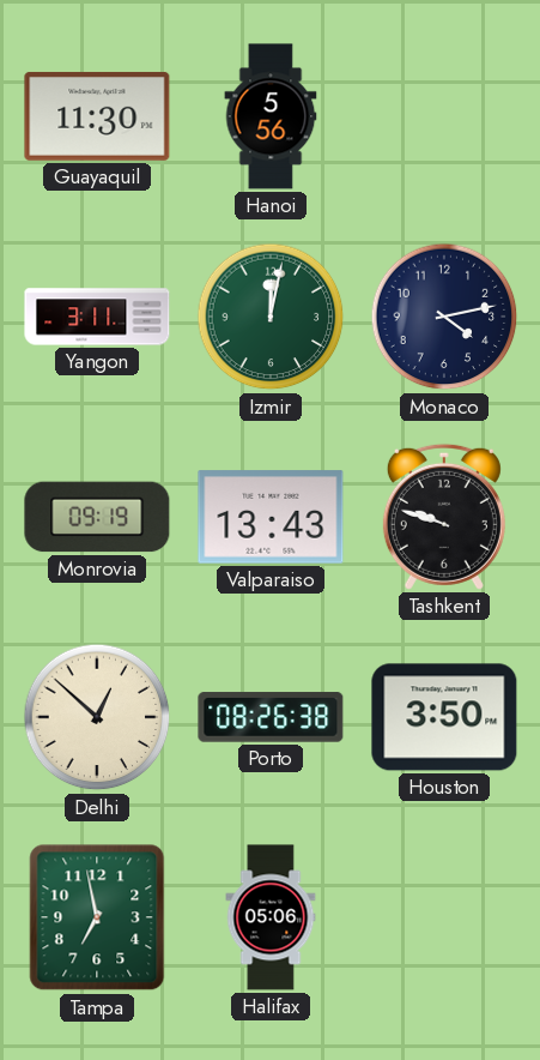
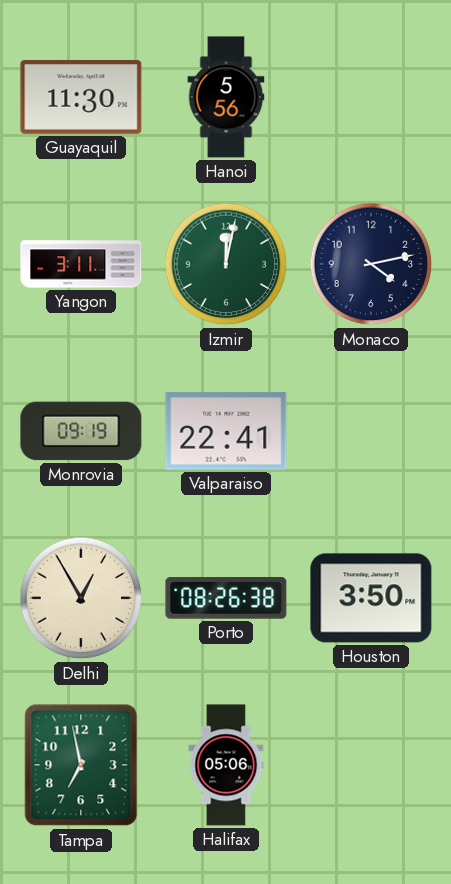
Valparaiso: 13:43 -> 22:41 (226, 431)
Tashkent: 9:48 -> none (444, 517)
Delhi: 12:52 -> 12:55 (81, 598)
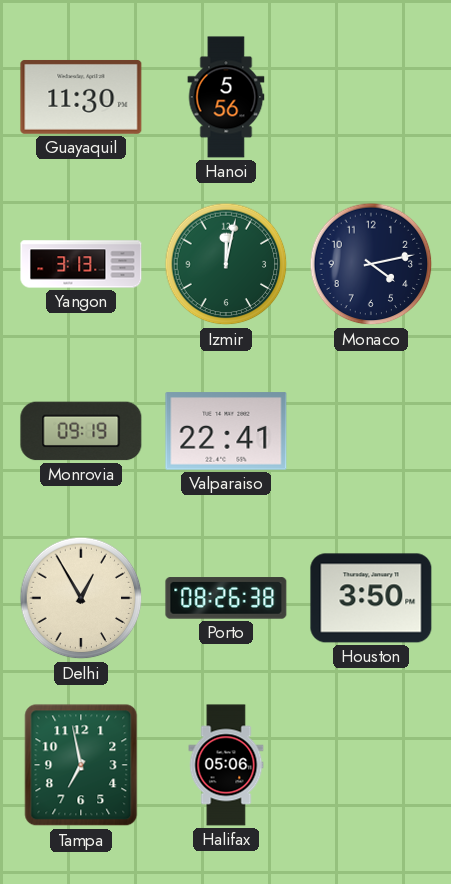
Yangon: 3:11 -> 3:13 (81, 264)
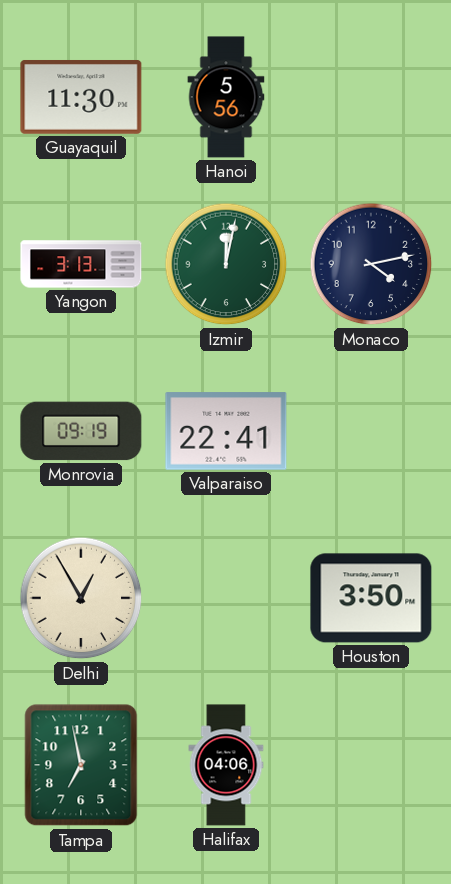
Porto: 08:26 -> none (226, 598)
Halifax: 05:06 -> 04:06 (226, 765)
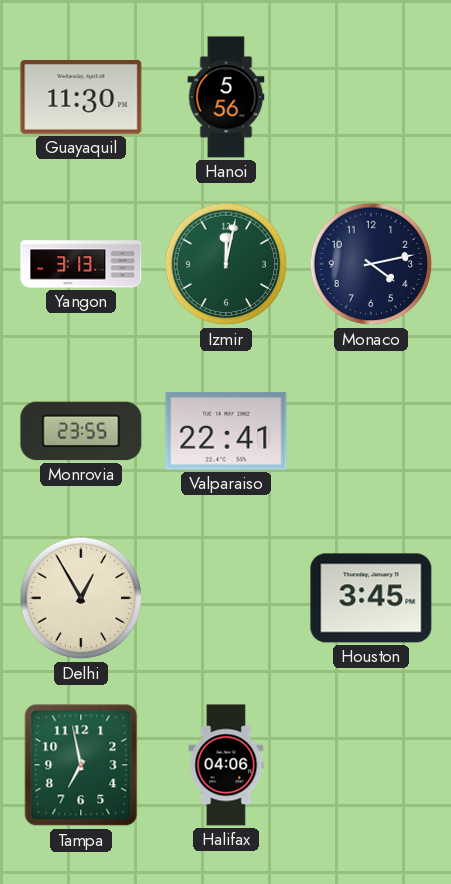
Monrovia: 09:19 -> 23:55 (81, 431)
Houston: 3:50 -> 3:45 (371, 598)
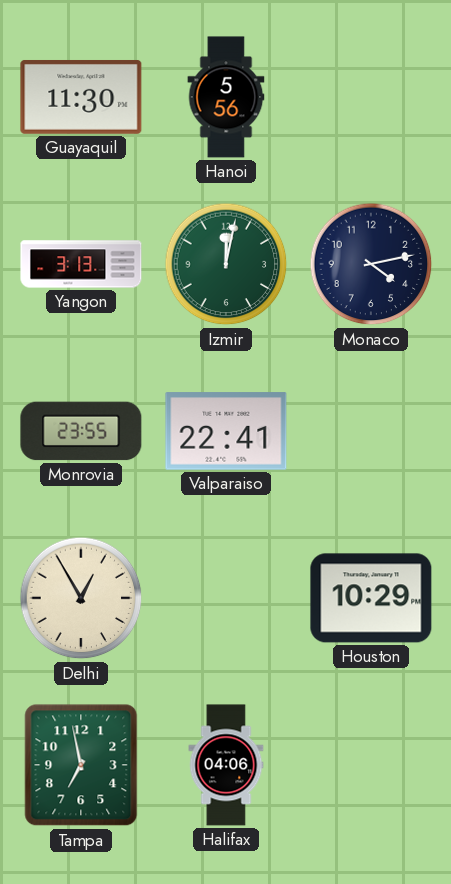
Houston: 3:45 -> 10:29 (371, 598)
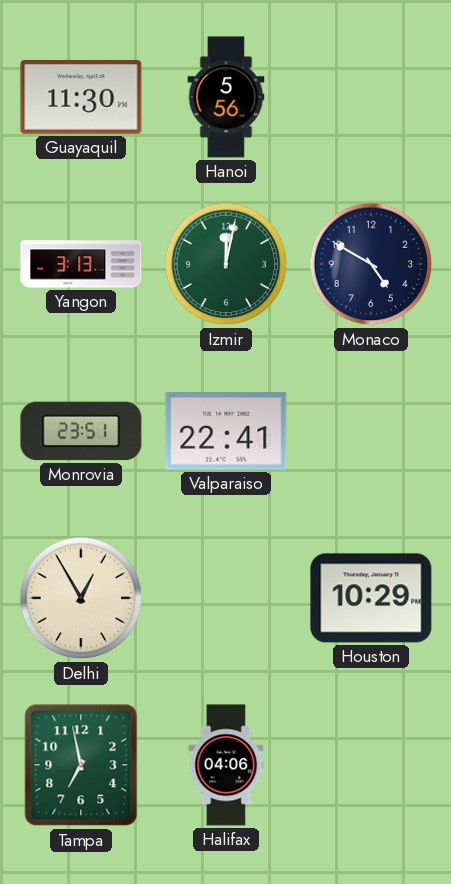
Monaco: 4:13 -> 4:50 (371, 264)
Monrovia: 23:55 -> 23:51 (81, 431)
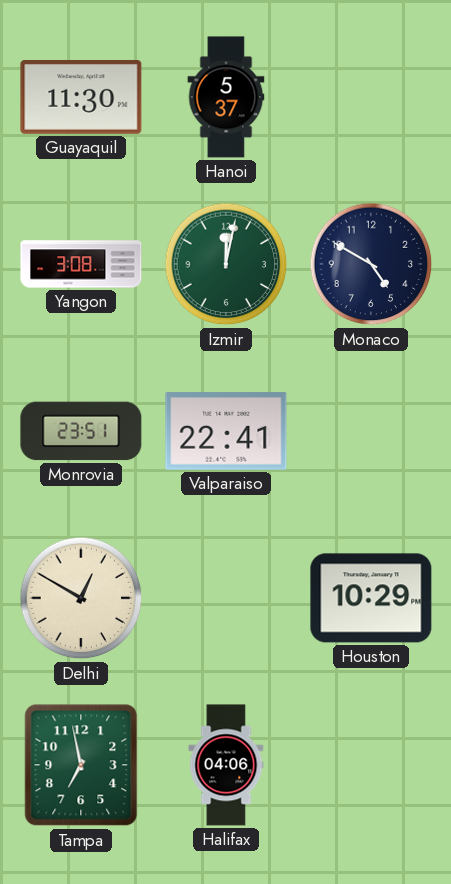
Hanoi: 5:56 -> 5:37 (226, 97)
Yangon: 3:13 -> 3:08 (81, 264)
Delhi: 12:55 -> 12:50 (81, 598)
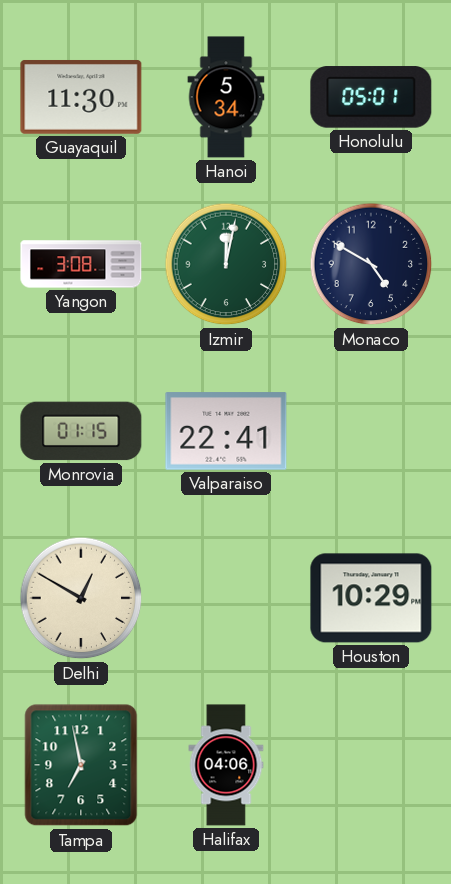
Hanoi: 5:37 -> 5:34 (226, 97)
Honolulu: none -> 05:01 (371, 97)
Monrovia: 23:51 -> 01:15 (81, 431)
